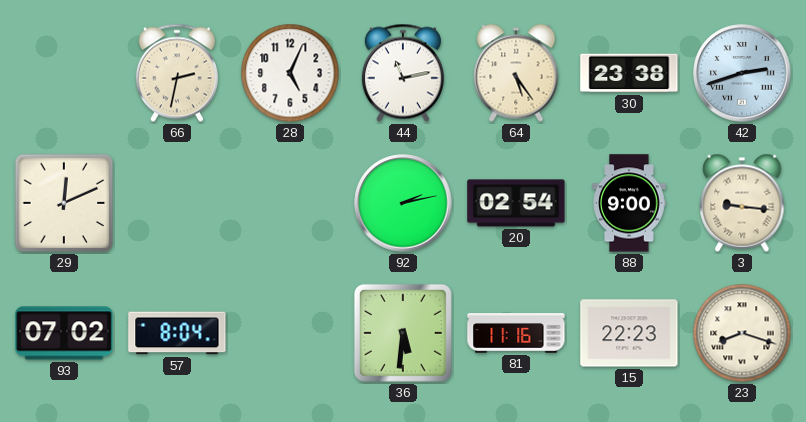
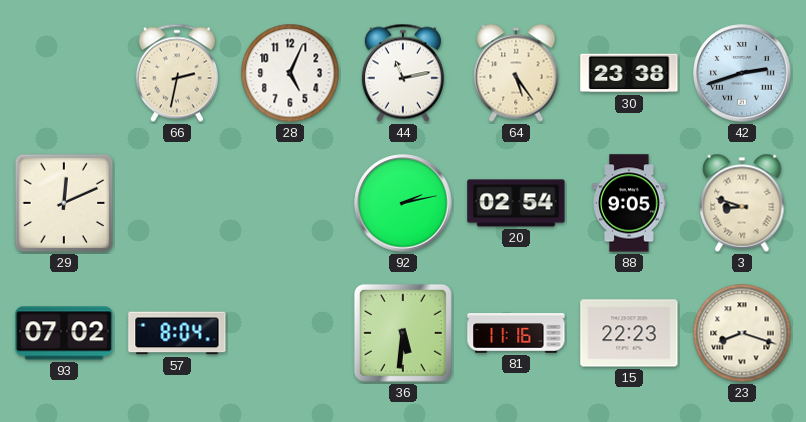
88: 9:00 -> 9:05 (629, 203)
3: 9:16 -> 8:48 (742, 203)
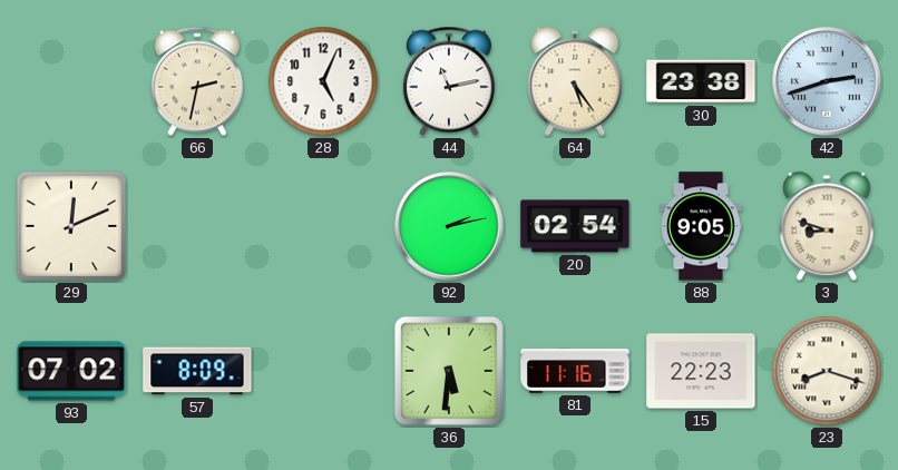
57: 8:04 -> 8:09 (197, 371)
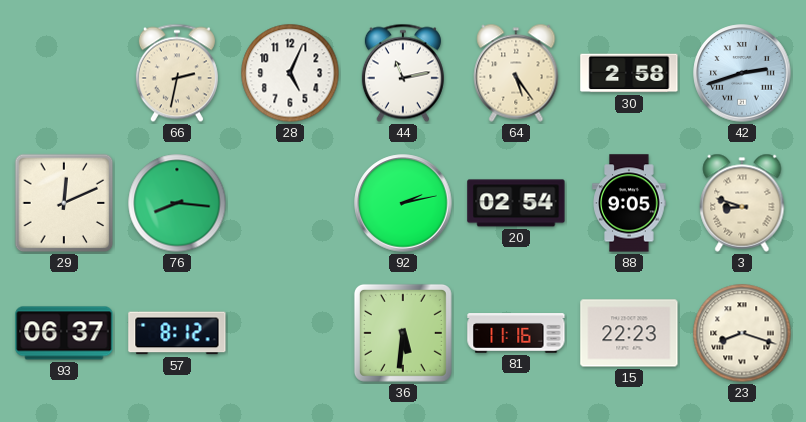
30: 23:38 -> 2:58 (629, 73)
76: none -> 8:16 (177, 203)
93: 07:02 -> 06:37 (64, 333)
57: 8:09 -> 8:12 (177, 333)
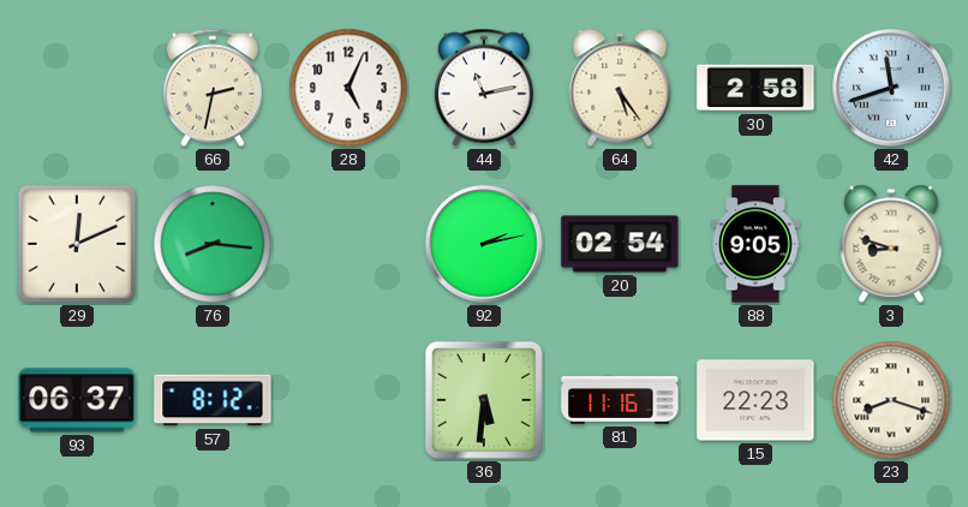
42: 2:42 -> 11:42 (891, 88)
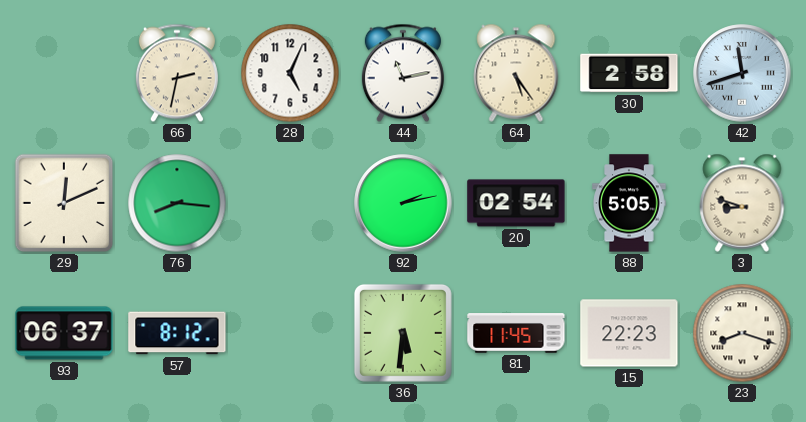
88: 9:05 -> 5:05 (629, 203)
81: 11:16 -> 11:45 (516, 333)
